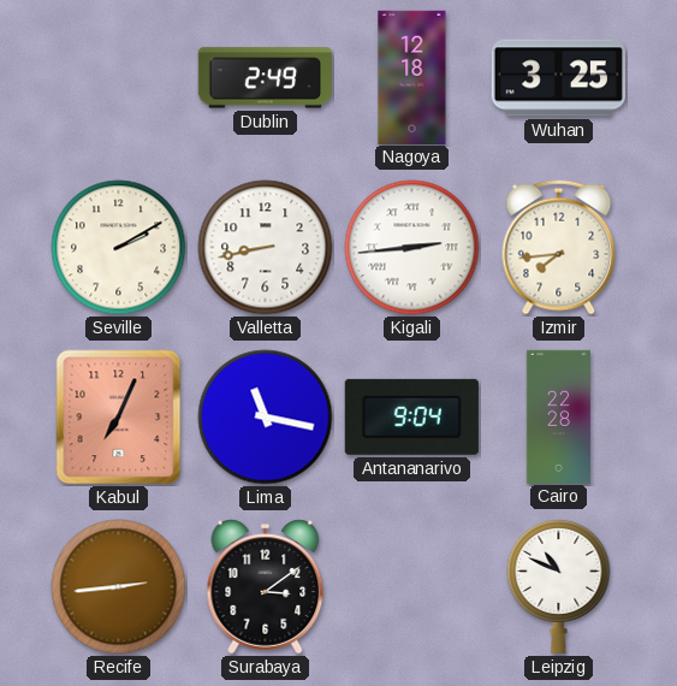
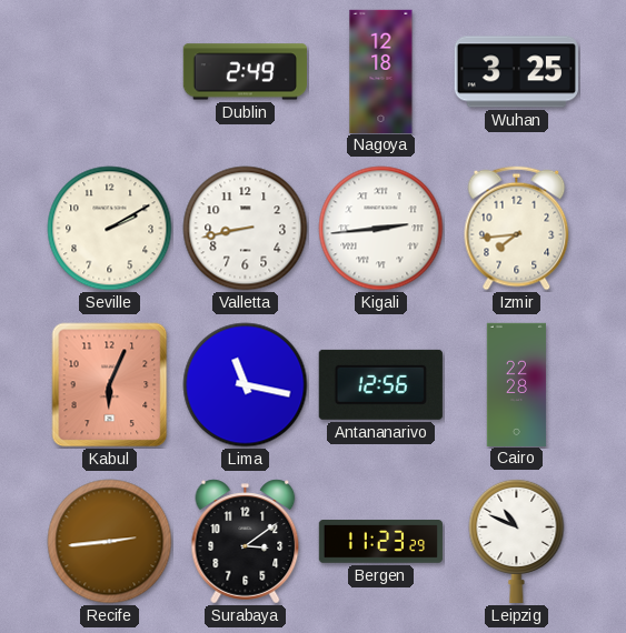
Kabul: 7:04 -> 6:04 (110, 385)
Antananarivo: 9:04 -> 12:56 (380, 384)
Bergen: none -> 11:23 (380, 542)
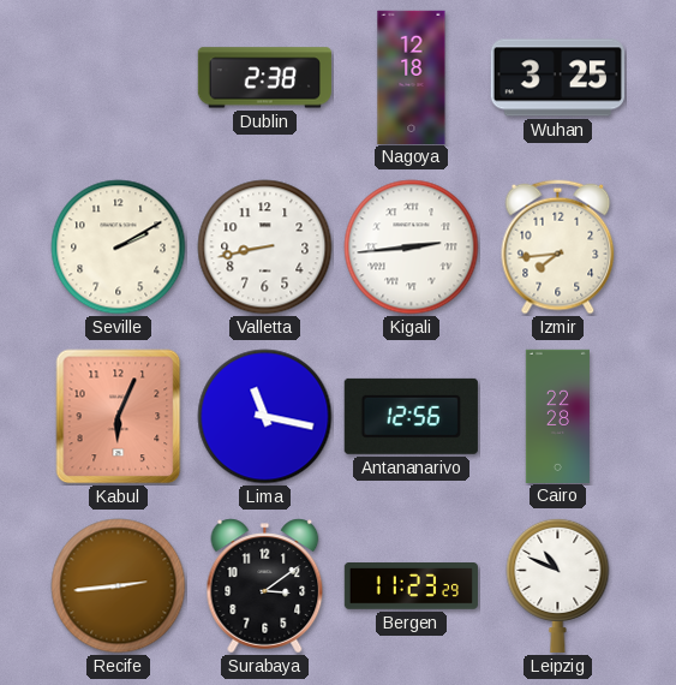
Dublin: 2:49 -> 2:38 (264, 78)
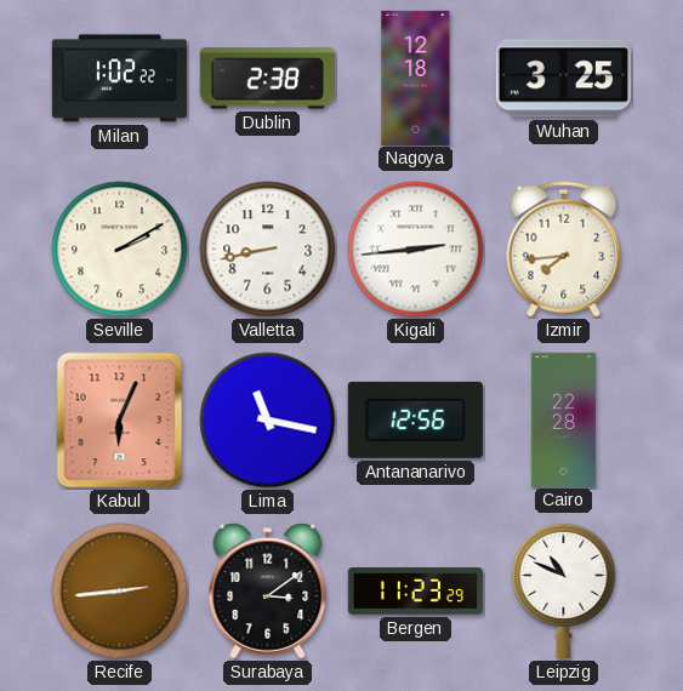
Milan: none -> 1:02 (119, 79)
